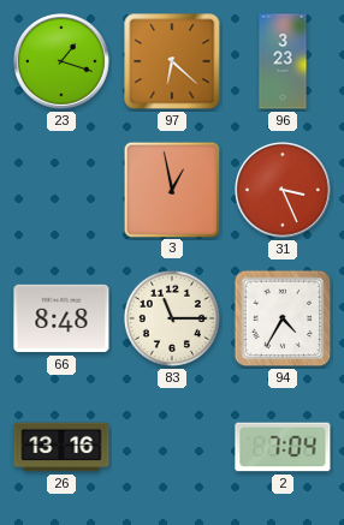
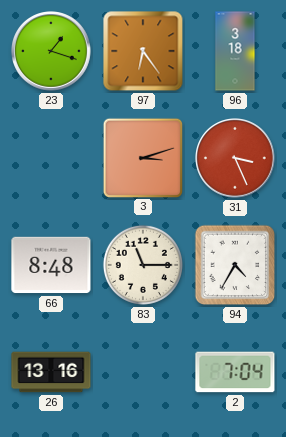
97: 6:22 -> 6:24 (143, 51)
96: 3:23 -> 3:18 (235, 51)
3: 12:58 -> 3:12 (142, 157)
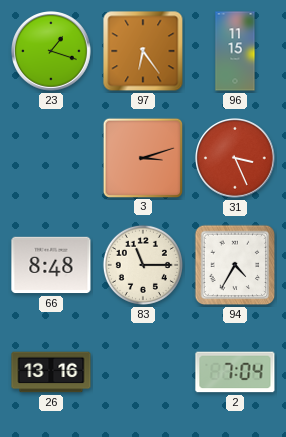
96: 3:18 -> 11:15 (235, 51)
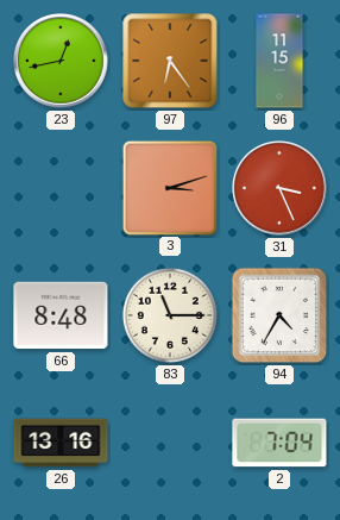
23: 1:18 -> 12:43 (62, 62)
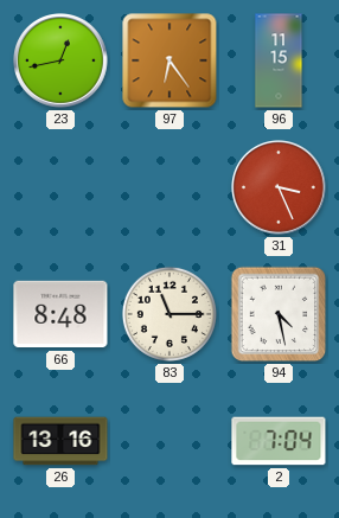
3: 3:12 -> none (169, 187)
94: 4:35 -> 4:28 (279, 314)
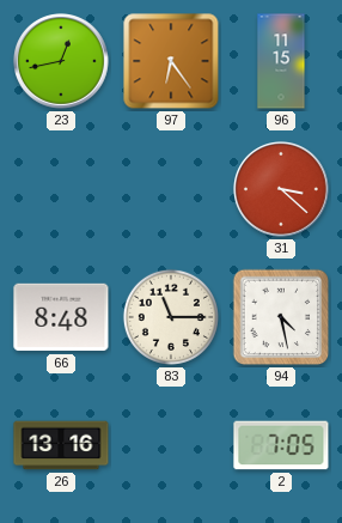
31: 3:26 -> 3:22 (282, 190)
2: 7:04 -> 7:05 (281, 445)
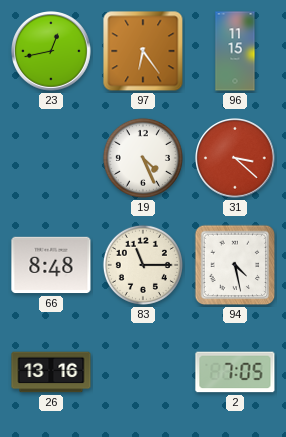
19: none -> 4:26 (143, 158)
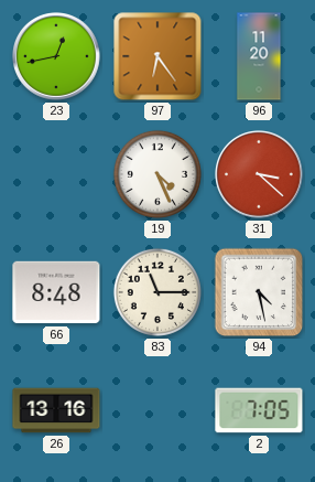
96: 11:15 -> 11:20 (259, 56)
